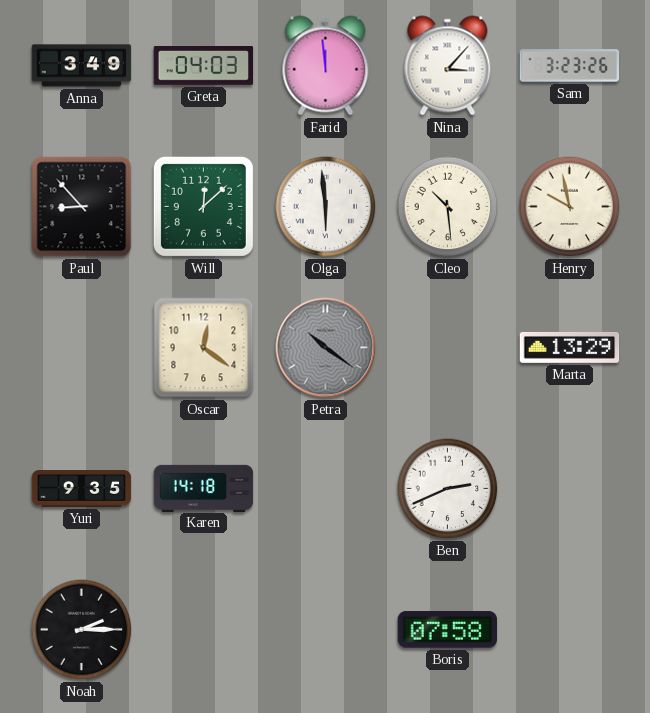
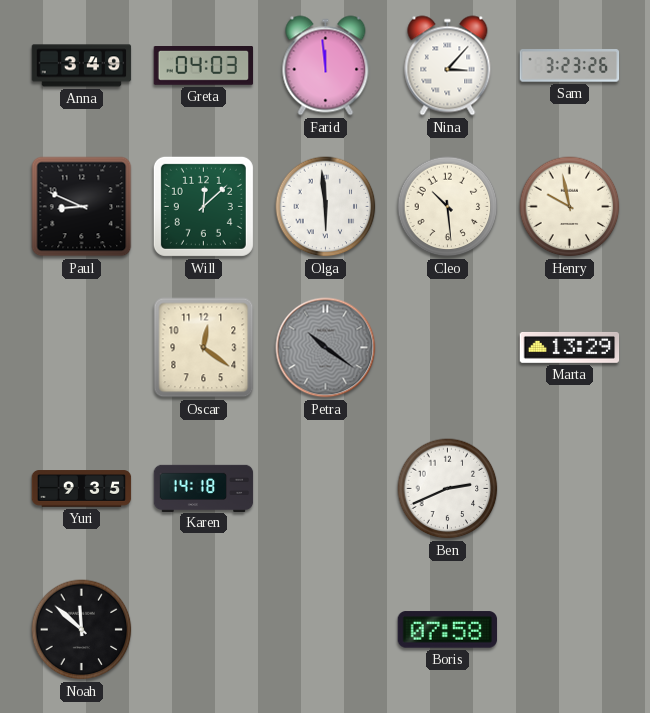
Paul: 8:53 -> 8:49 (82, 207)
Noah: 2:15 -> 11:52 (82, 630)
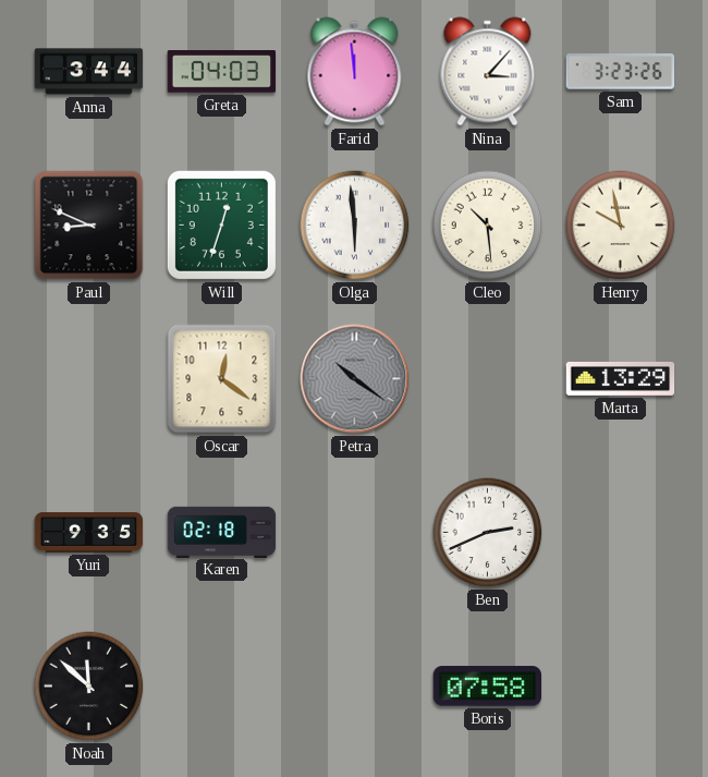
Anna: 3:49 -> 3:44 (89, 72)
Will: 12:08 -> 12:33 (221, 224)
Karen: 14:18 -> 02:18 (222, 532)
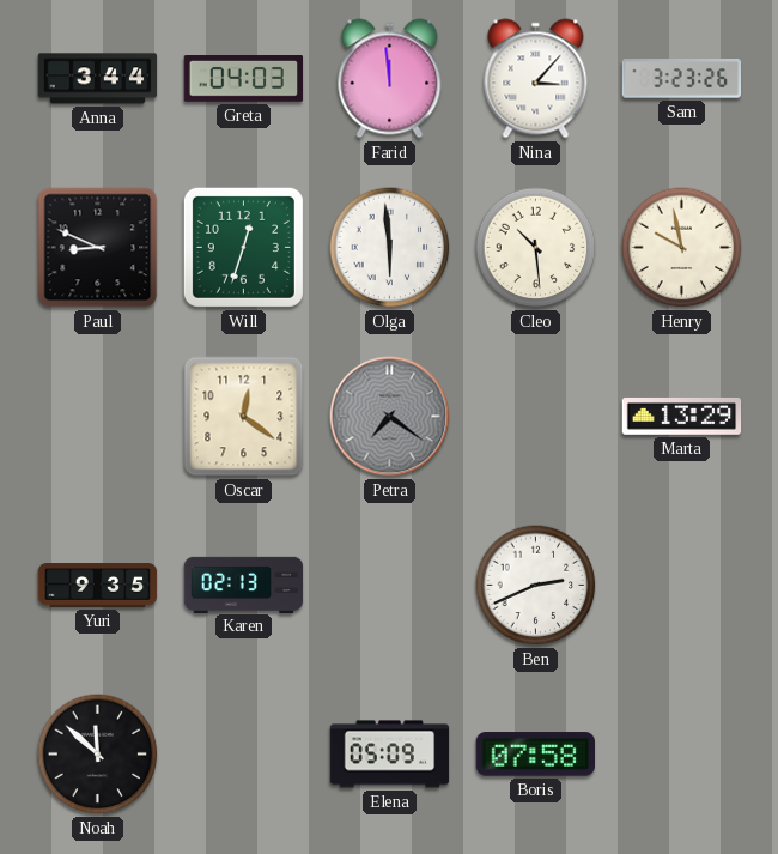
Petra: 10:21 -> 7:21 (390, 417)
Karen: 02:18 -> 02:13 (244, 585)
Elena: none -> 05:09 (390, 755)
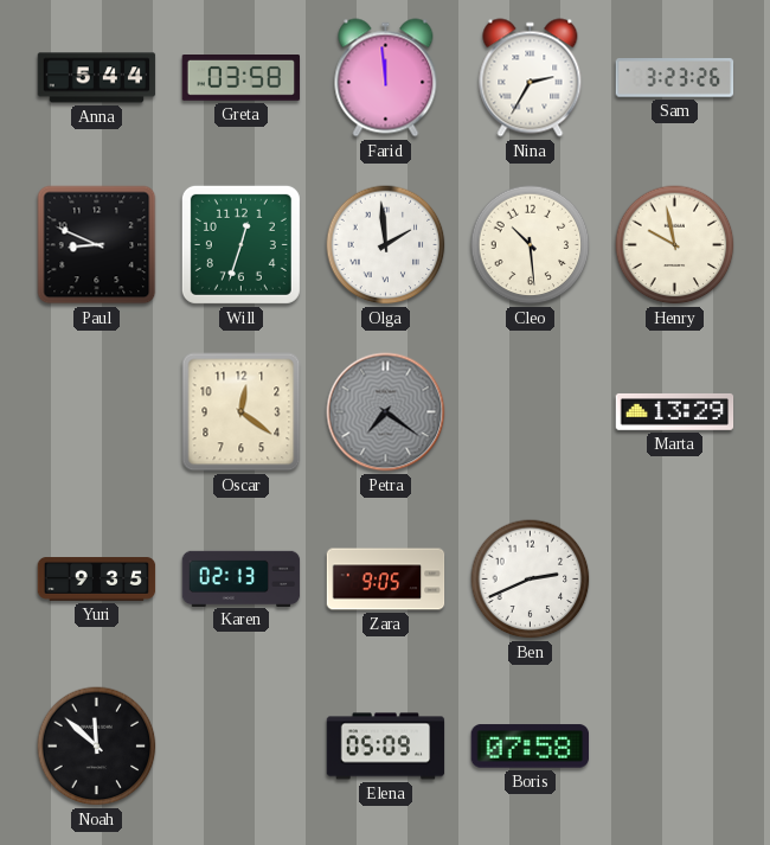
Anna: 3:44 -> 5:44 (97, 78)
Greta: 04:03 -> 03:58 (242, 78)
Nina: 3:07 -> 2:35 (531, 78)
Olga: 5:59 -> 1:59 (386, 245)
Zara: none -> 9:05 (386, 580)
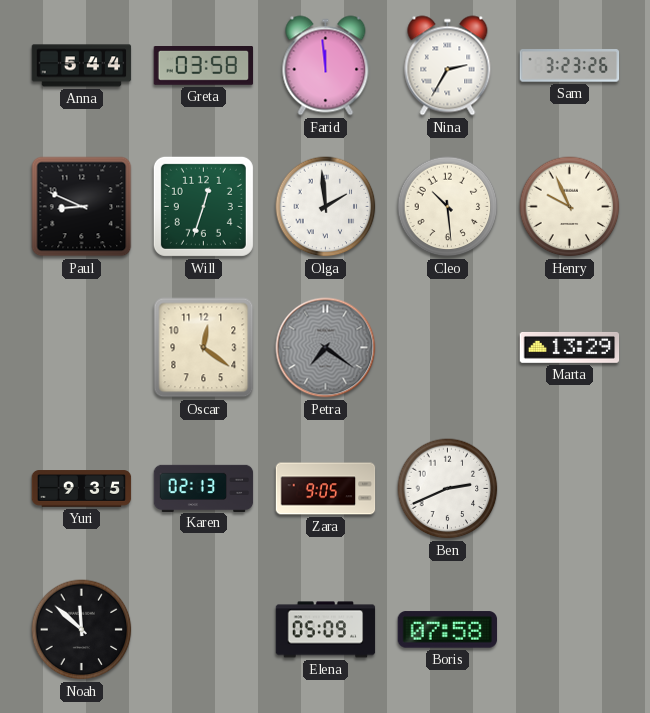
Henry: 9:58 -> 9:56 (570, 207)
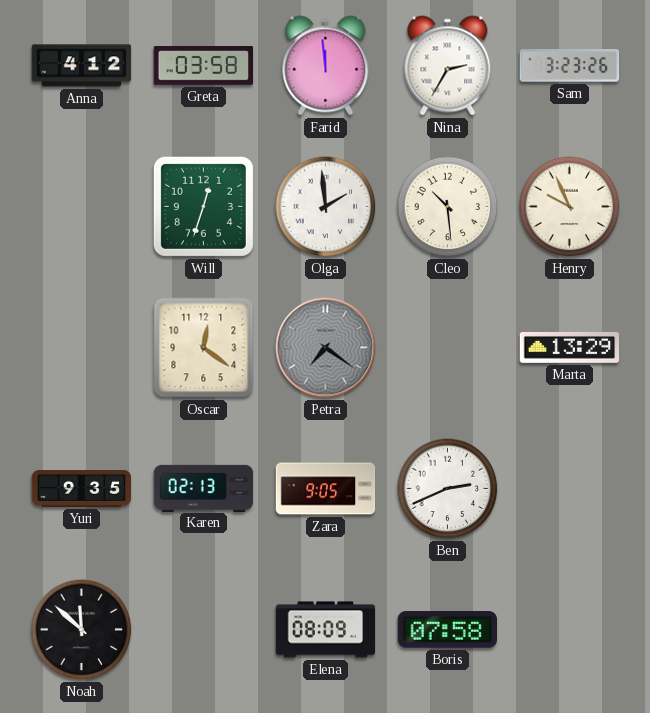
Anna: 5:44 -> 4:12 (82, 66)
Paul: 8:49 -> none (82, 207)
Elena: 05:09 -> 08:09 (326, 630)
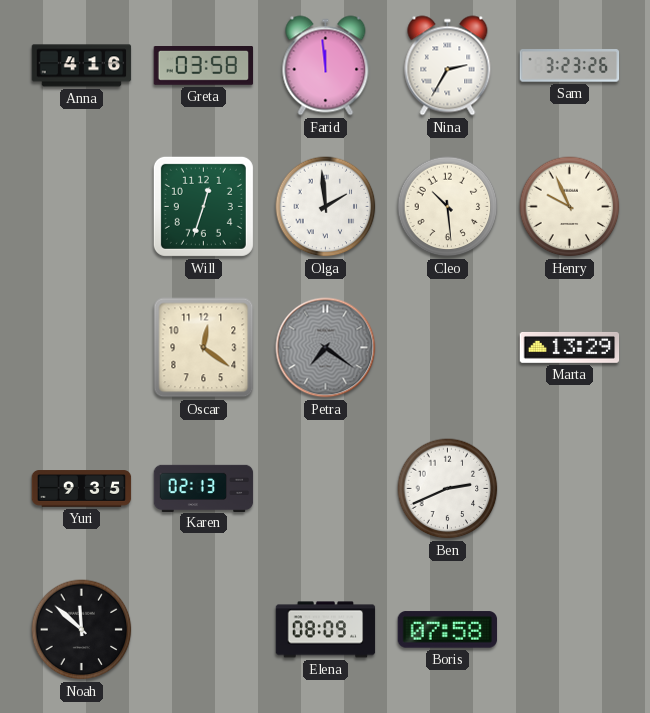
Anna: 4:12 -> 4:16 (82, 66)
Zara: 9:05 -> none (326, 489)
